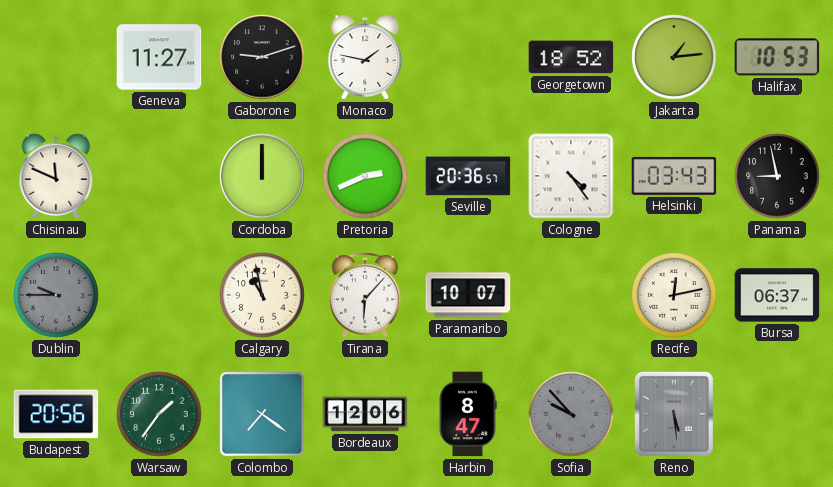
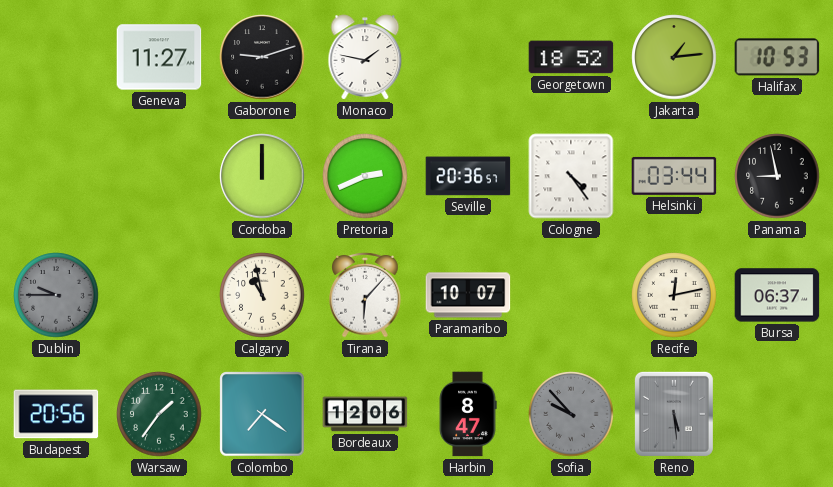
Chisinau: 11:49 -> none (56, 176)
Helsinki: 03:43 -> 03:44 (674, 176)
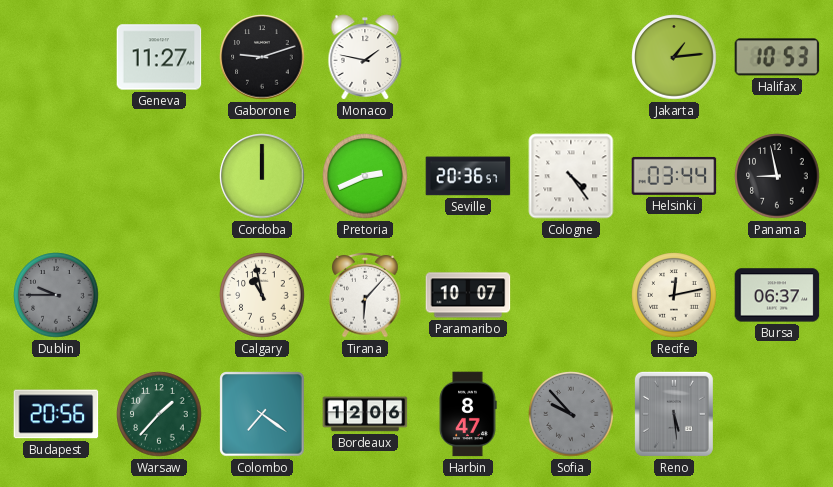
Georgetown: 18:52 -> none (571, 57)
Warsaw: 1:36 -> 1:37 (159, 414)
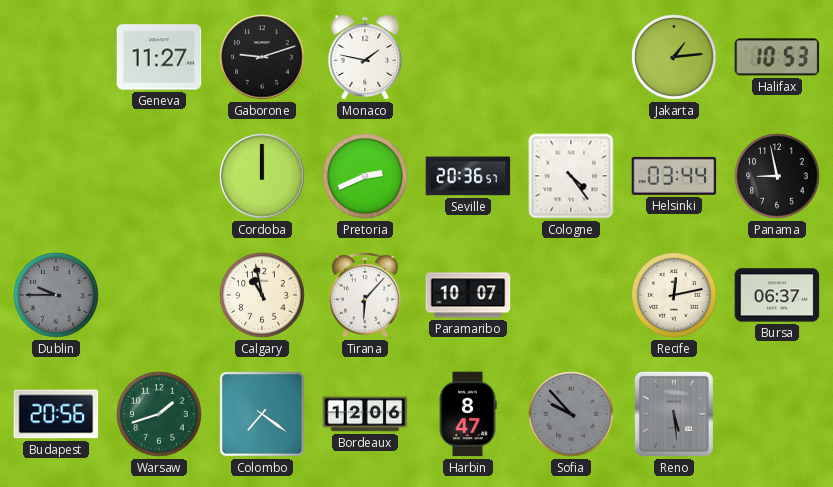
Warsaw: 1:37 -> 1:42 (159, 414)
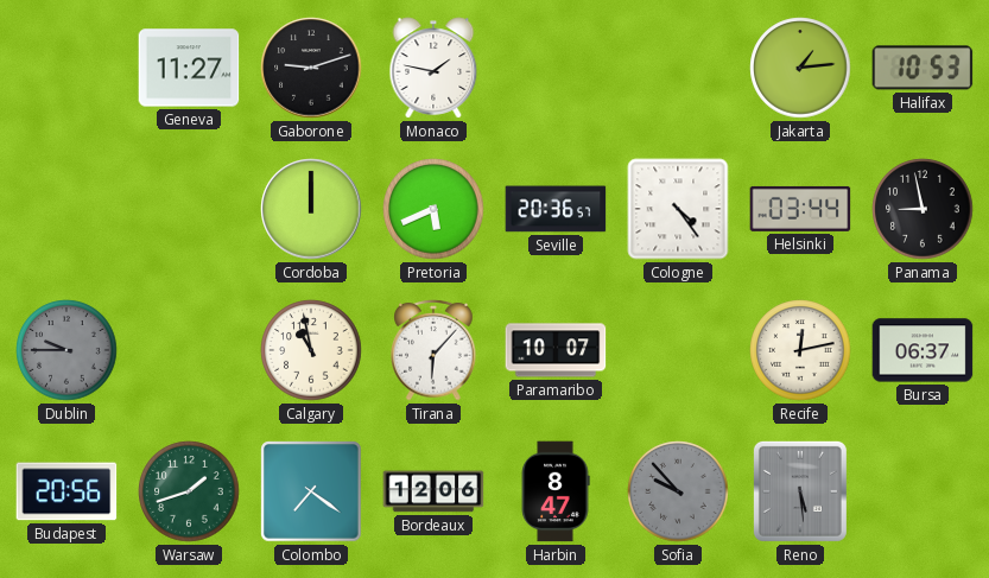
Pretoria: 2:41 -> 5:41 (433, 209)
